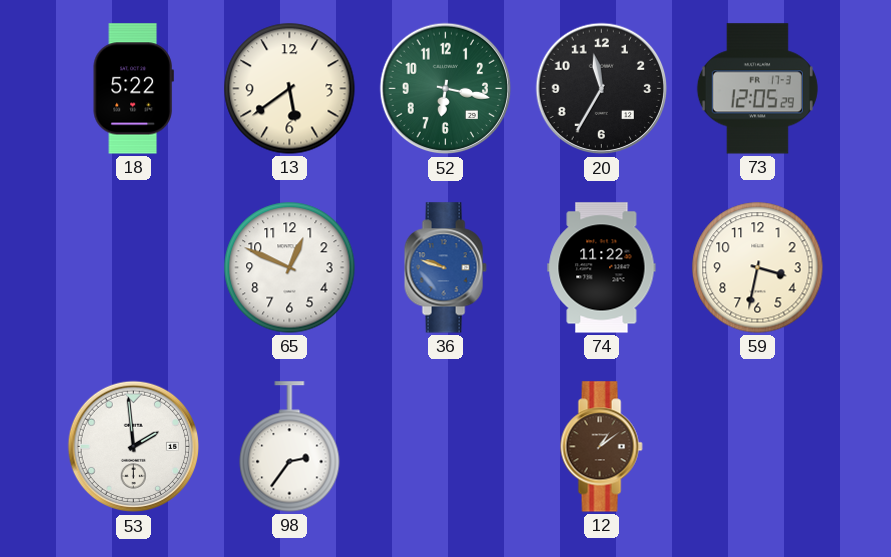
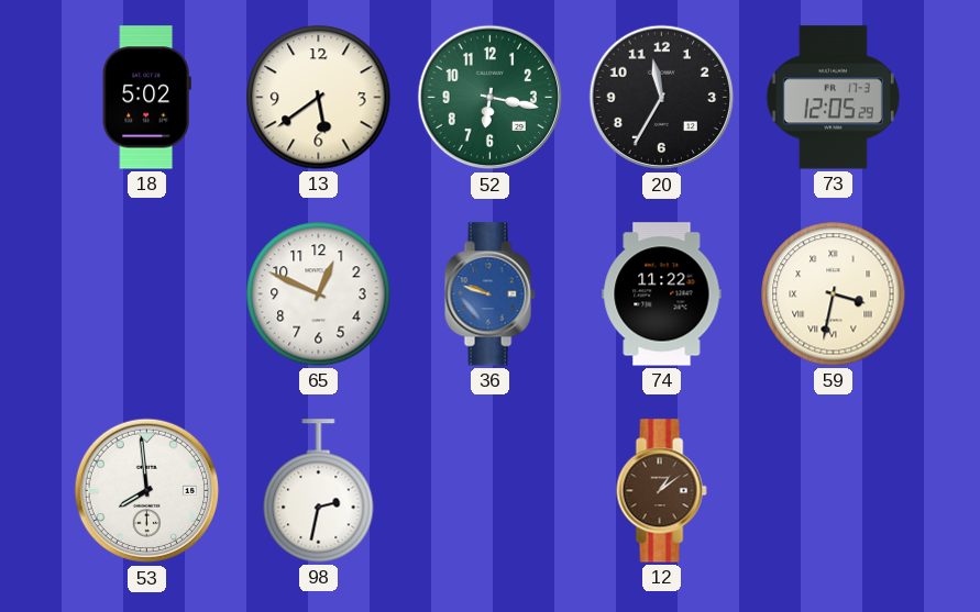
18: 5:22 -> 5:02 (146, 98)
59 numerals: Arabic -> Roman (834, 294)
53: 1:59 -> 7:59 (147, 491)
98: 2:36 -> 2:32 (319, 491)
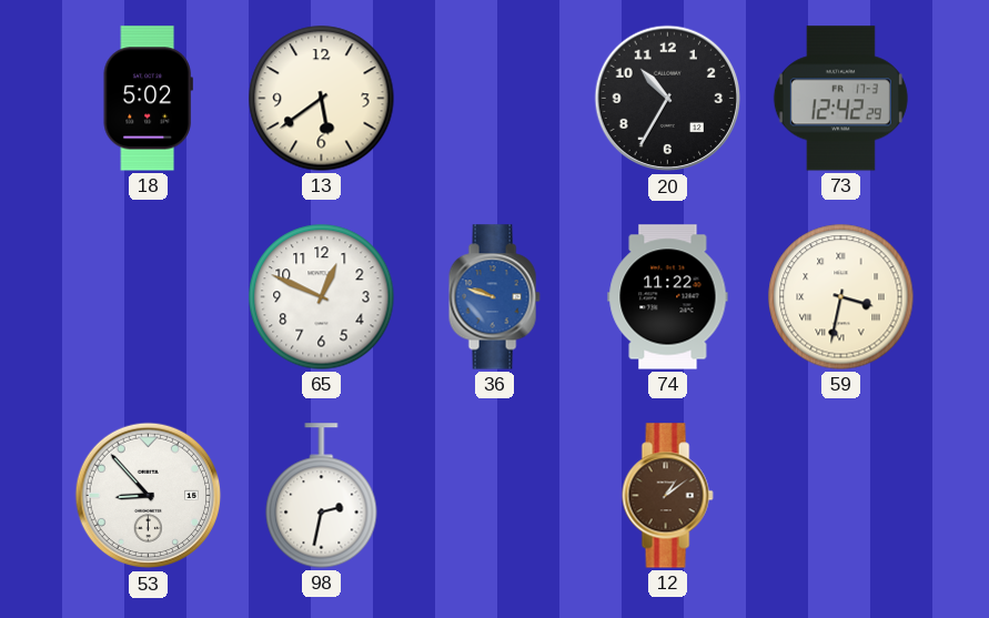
52: 6:17 -> none (491, 98)
20: 11:35 -> 10:35 (668, 99)
73: 12:05 -> 12:42 (840, 99)
53: 7:59 -> 8:53 (149, 496)
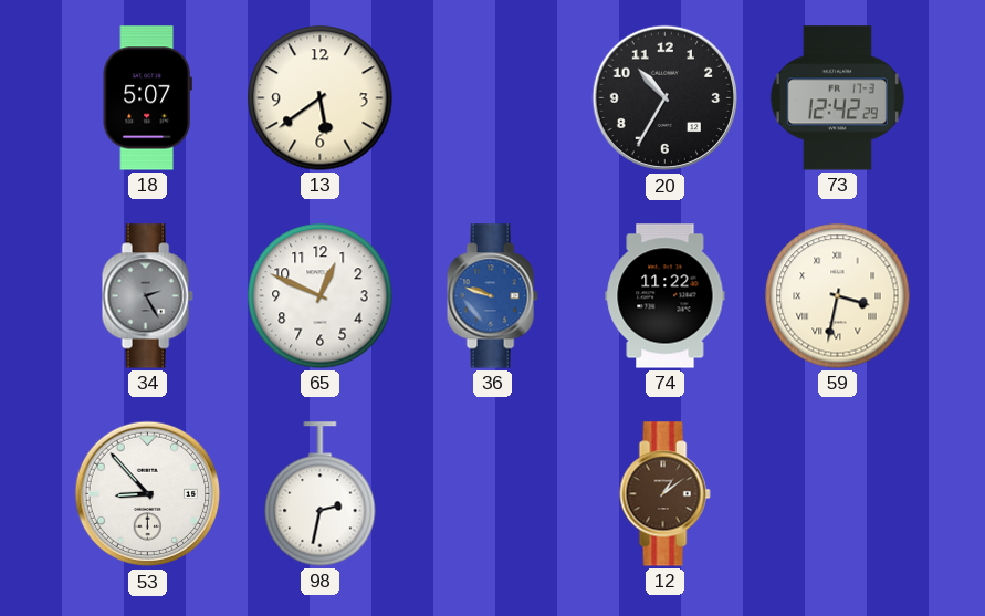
18: 5:02 -> 5:07 (147, 98)
34: none -> 2:25 (147, 296)
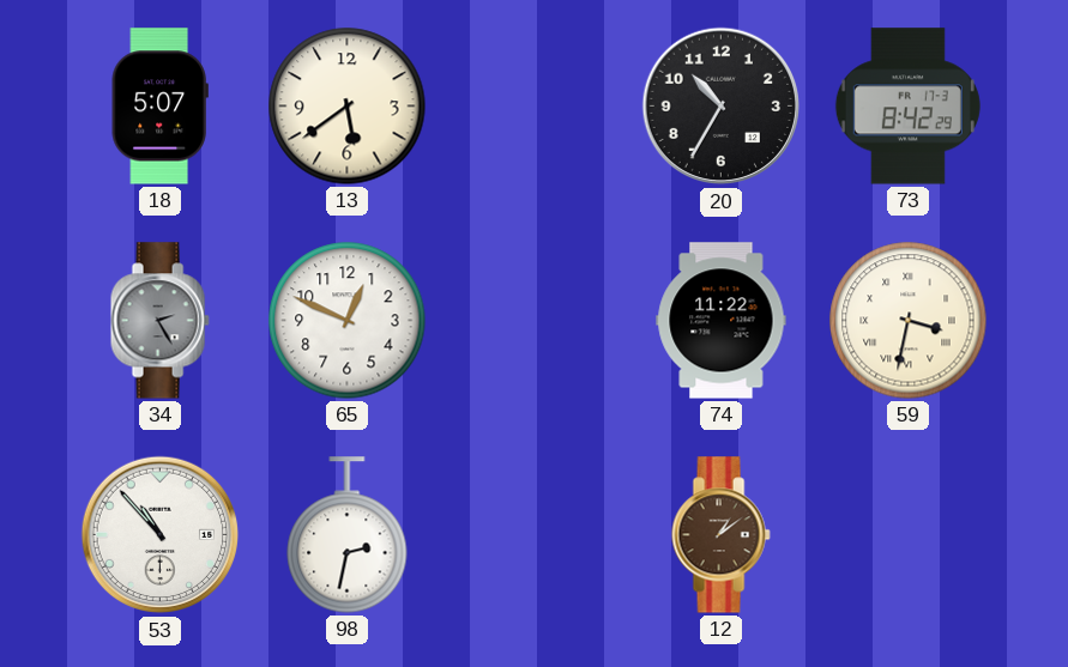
73: 12:42 -> 8:42 (907, 107)
36: 9:48 -> none (492, 296)
53: 8:53 -> 10:53 (161, 535)
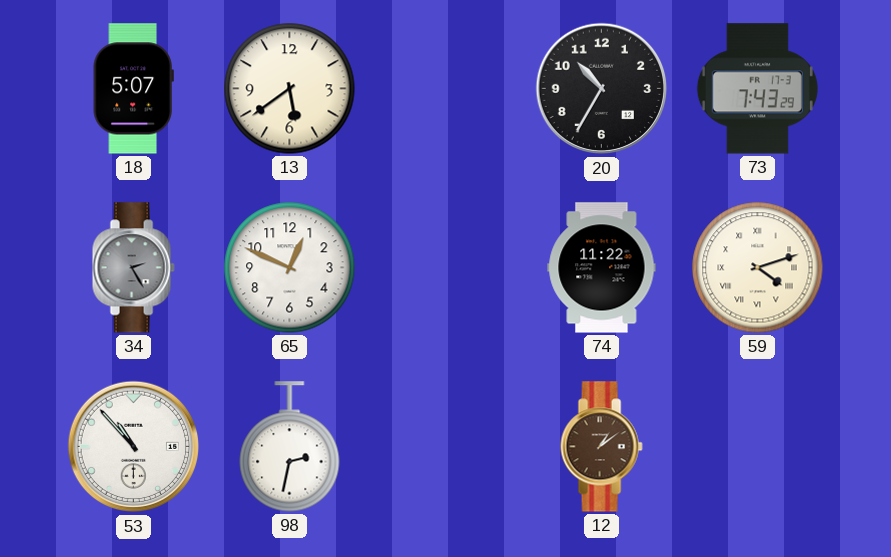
73: 8:42 -> 7:43 (757, 89)
59: 3:32 -> 4:12 (758, 268)
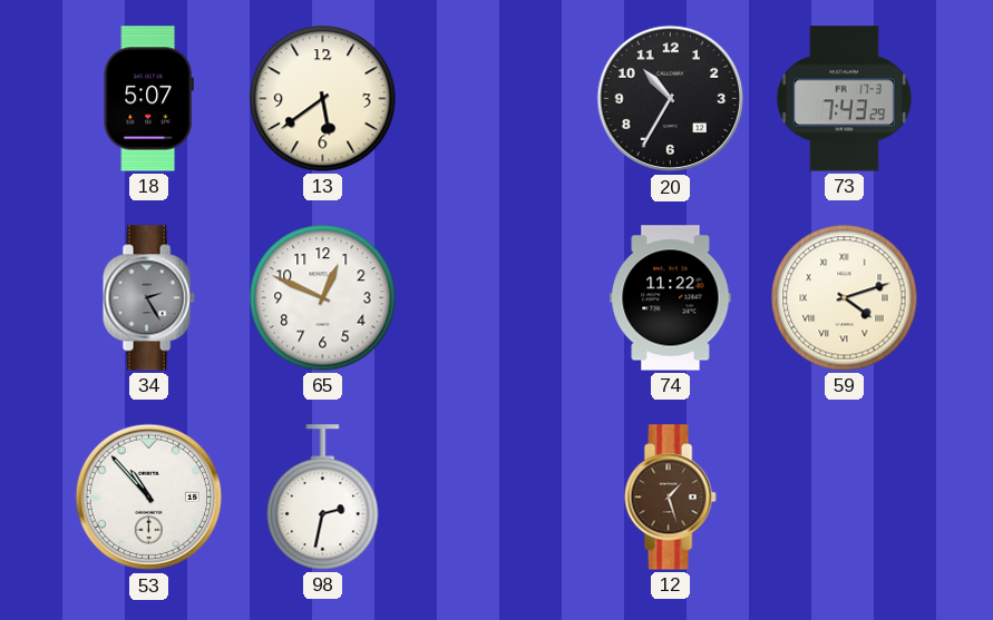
12: 1:09 -> 1:27 (670, 498)
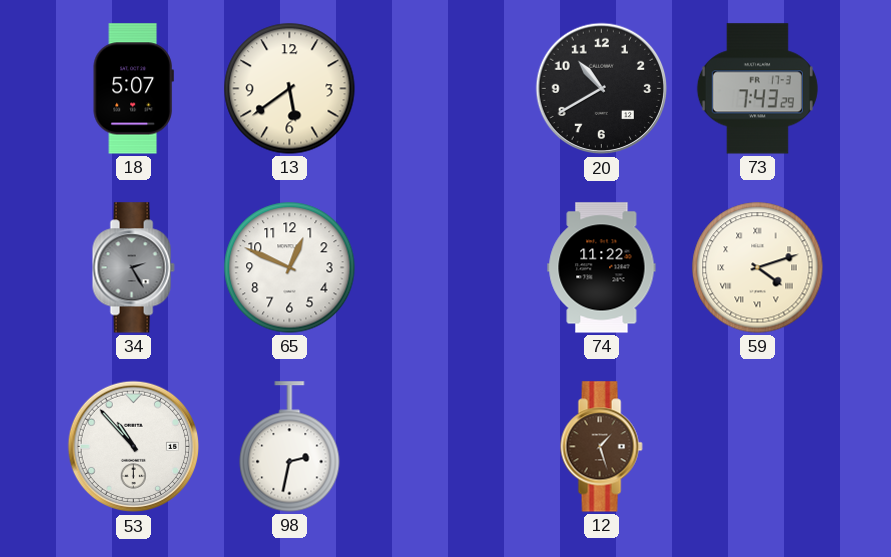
20: 10:35 -> 10:40 (602, 89)
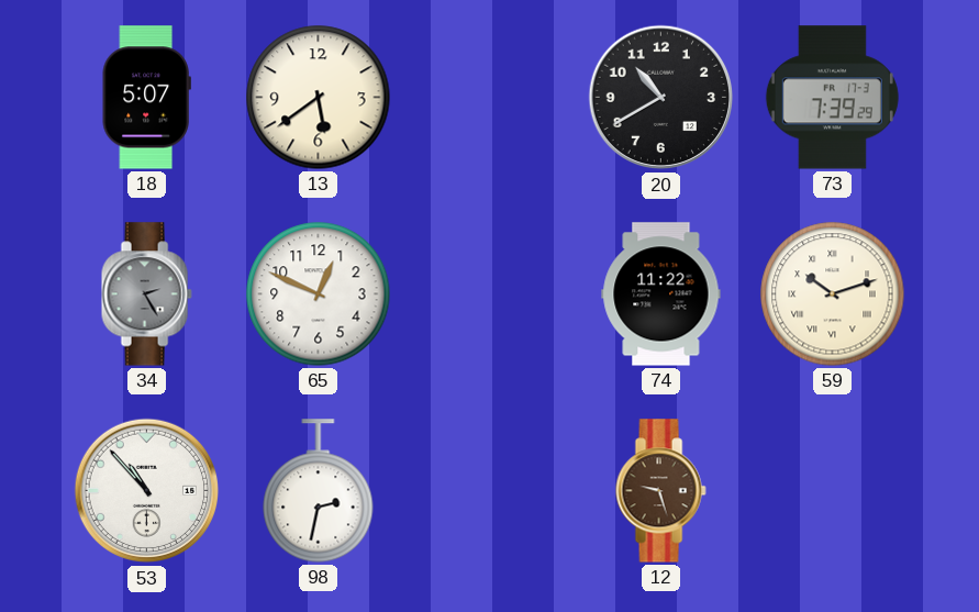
73: 7:43 -> 7:39 (832, 98)
59: 4:12 -> 10:12 (833, 294)
12: 1:27 -> 9:27 (660, 491)
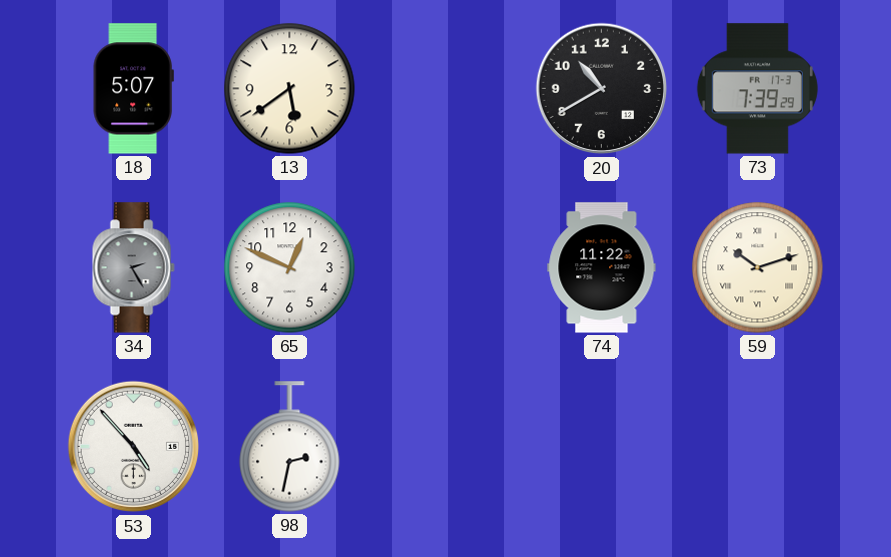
53: 10:53 -> 4:53 (134, 447)
12: 9:27 -> none (660, 491)
